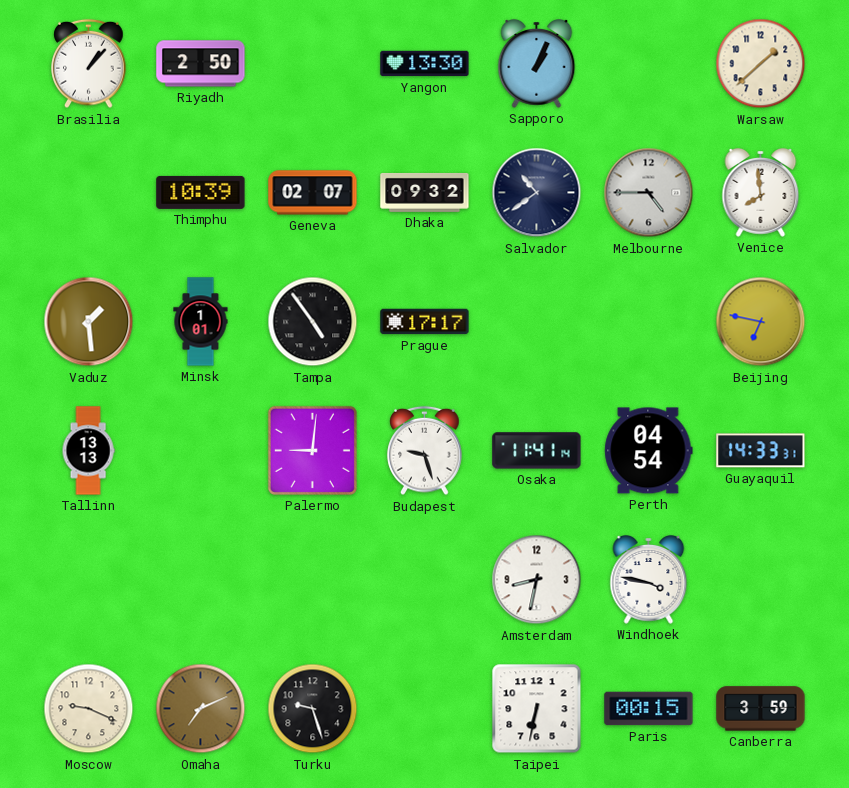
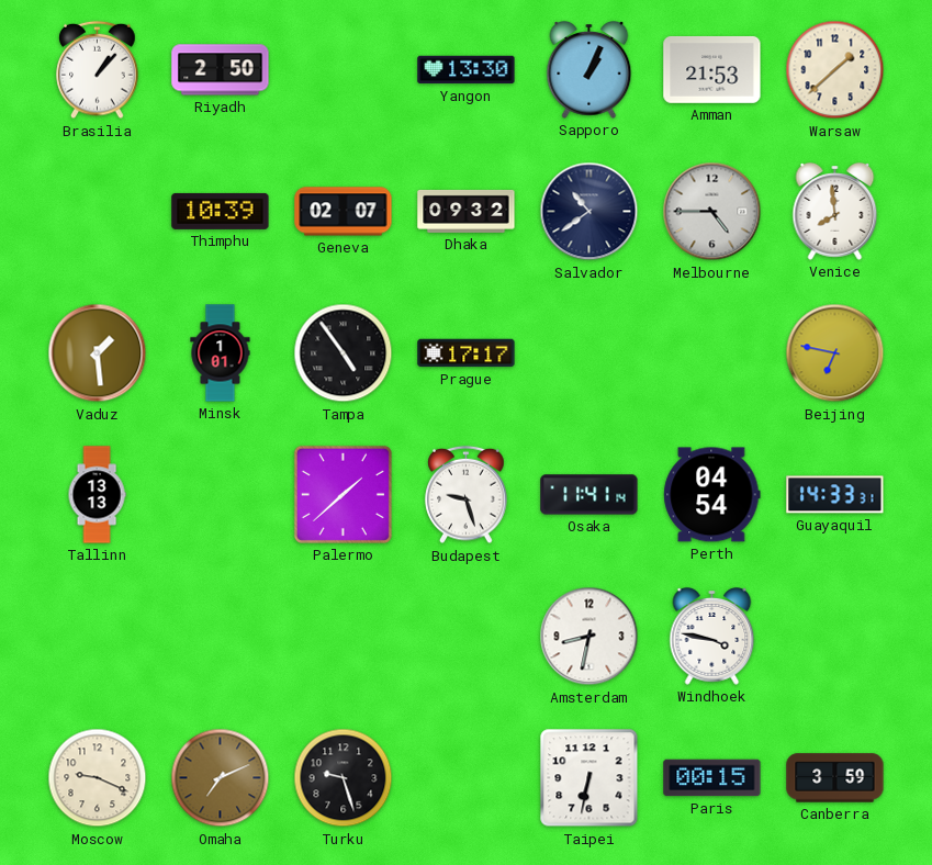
Amman: none -> 21:53 (712, 70)
Palermo: 9:01 -> 1:38 (343, 494)
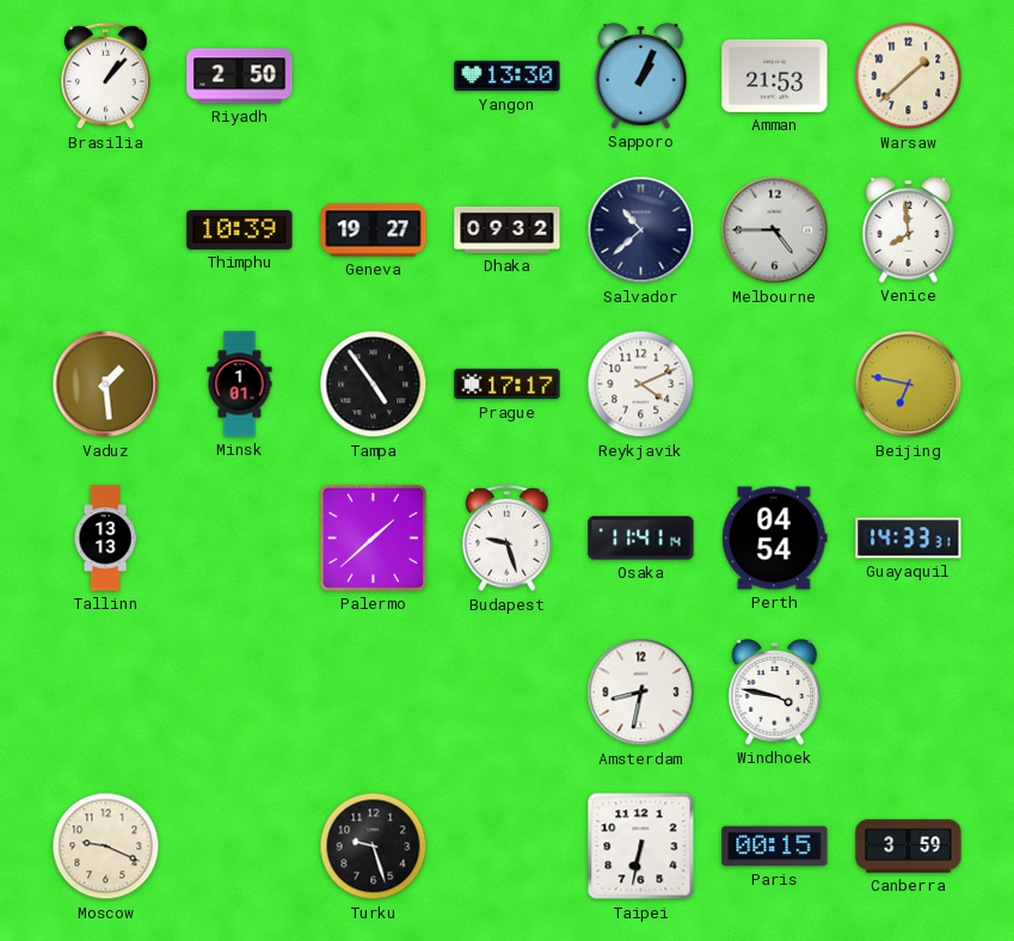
Geneva: 02:07 -> 19:27 (374, 230)
Salvador: 10:39 -> 10:38 (641, 230)
Reykjavik: none -> 4:11 (641, 385)
Omaha: 7:11 -> none (221, 778)
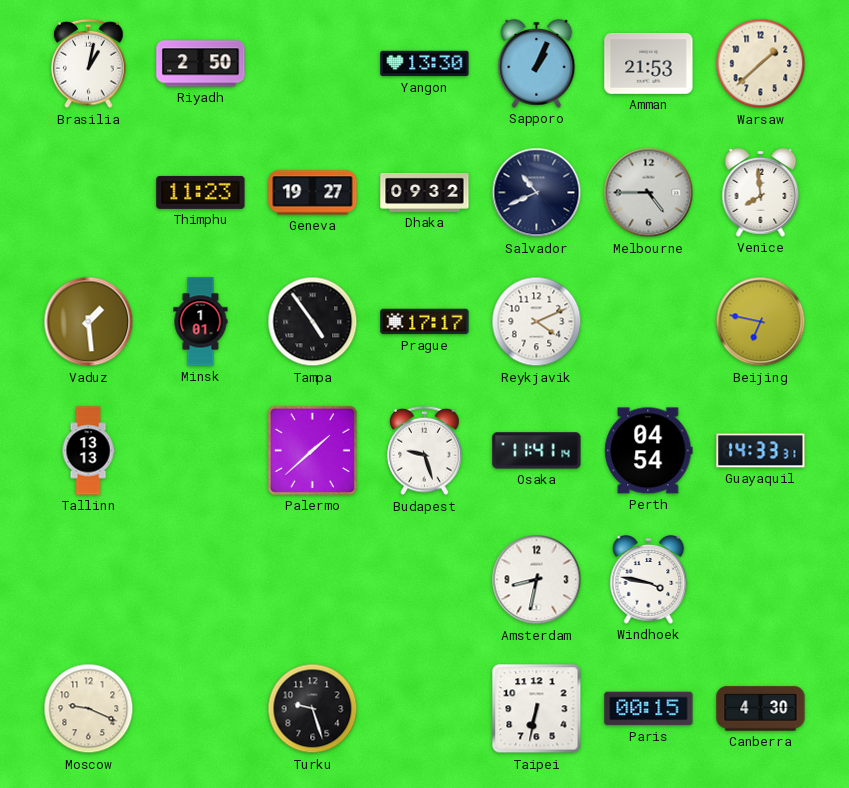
Brasilia: 1:07 -> 1:02 (89, 64)
Thimphu: 10:39 -> 11:23 (201, 192)
Salvador: 10:38 -> 10:41 (537, 193)
Canberra: 3:59 -> 4:30 (761, 709)
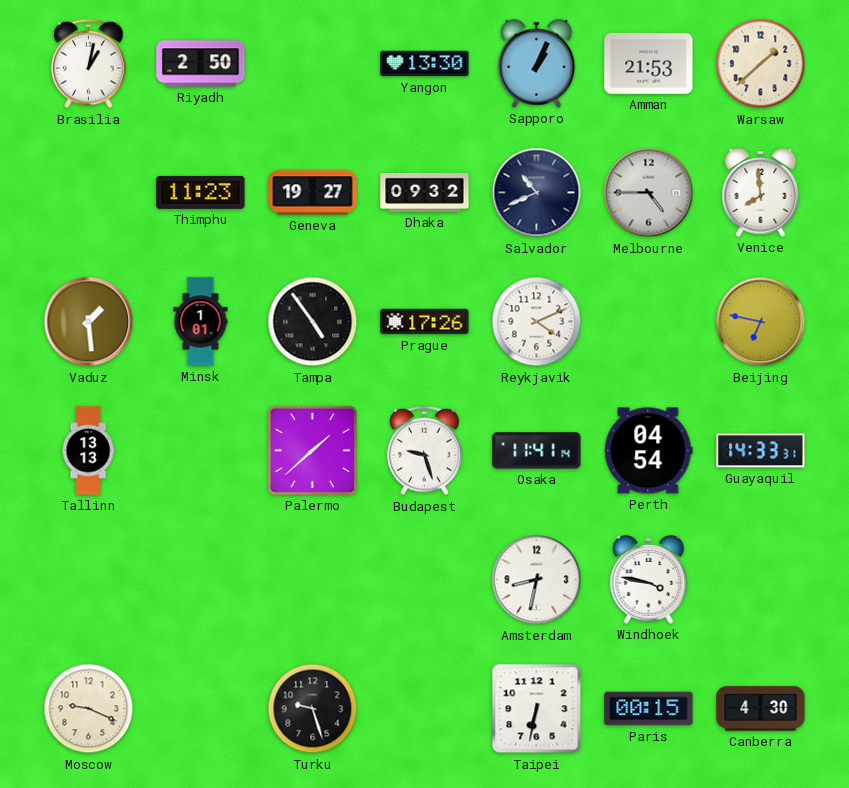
Prague: 17:17 -> 17:26 (425, 322)
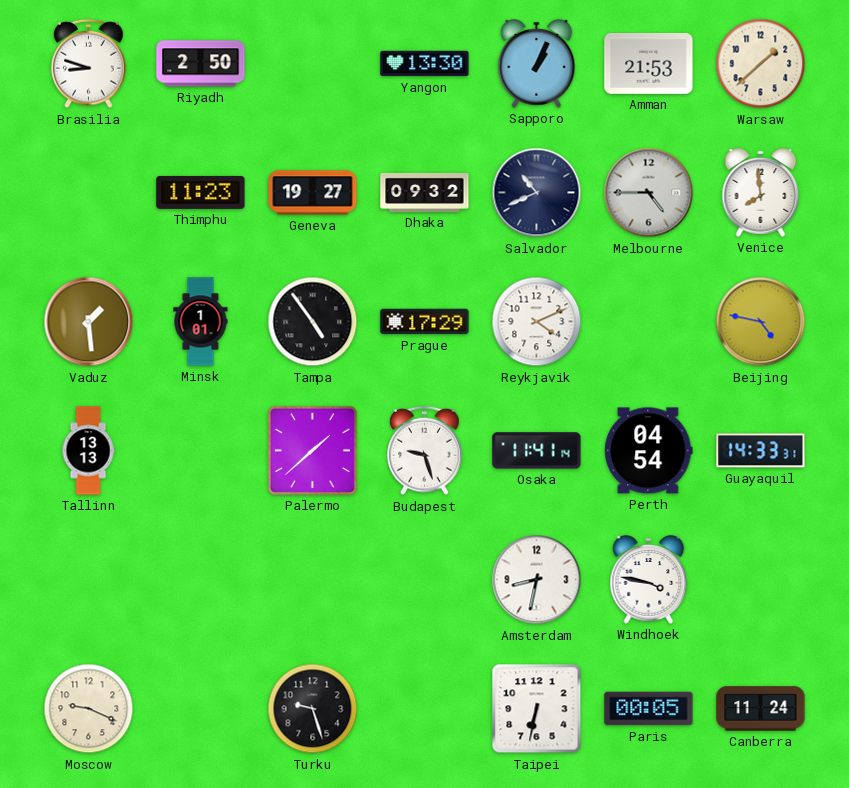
Brasilia: 1:02 -> 8:48 (89, 64)
Prague: 17:26 -> 17:29 (425, 322)
Beijing: 6:47 -> 4:47 (761, 322)
Paris: 00:15 -> 00:05 (649, 709)
Canberra: 4:30 -> 11:24 (761, 709)
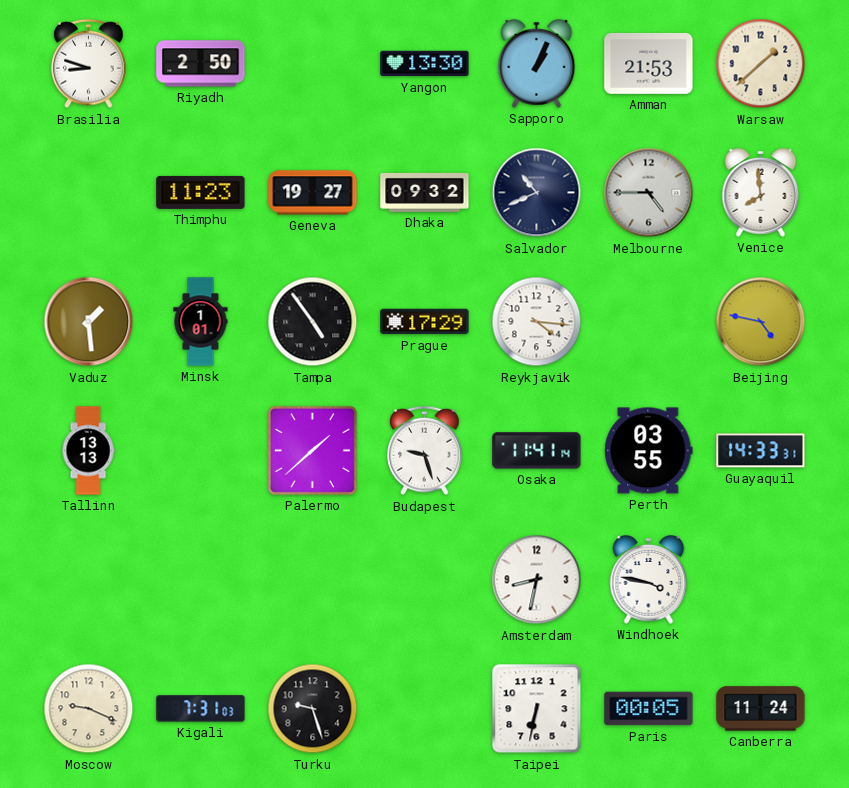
Reykjavik: 4:11 -> 4:16 (537, 322)
Perth: 04:54 -> 03:55 (649, 451)
Kigali: none -> 7:31 (201, 709)
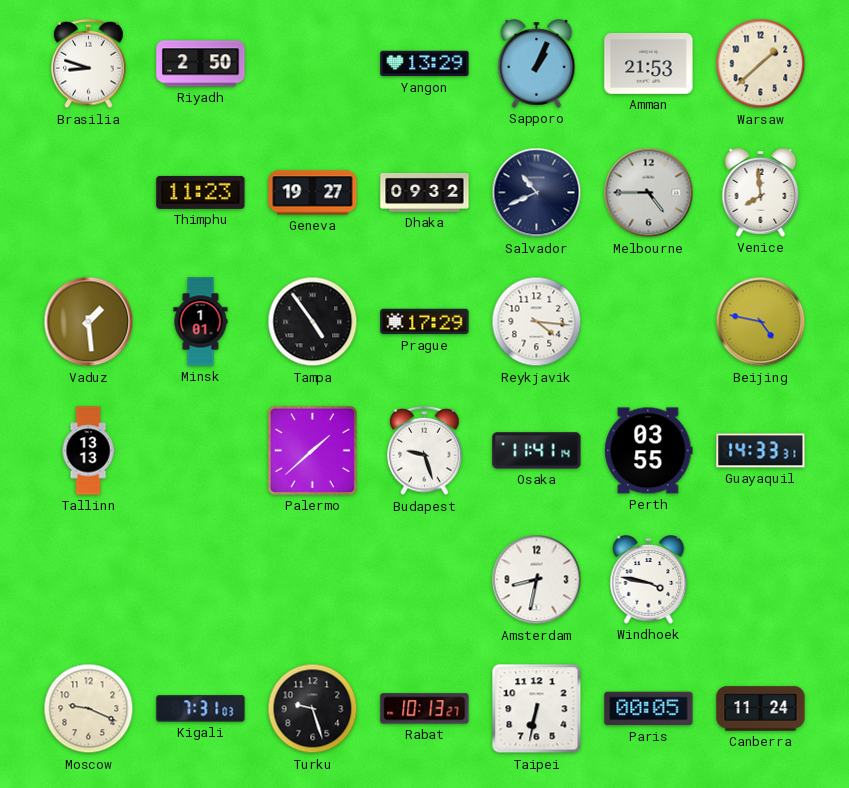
Yangon: 13:30 -> 13:29 (425, 64)
Rabat: none -> 10:13 (425, 709)
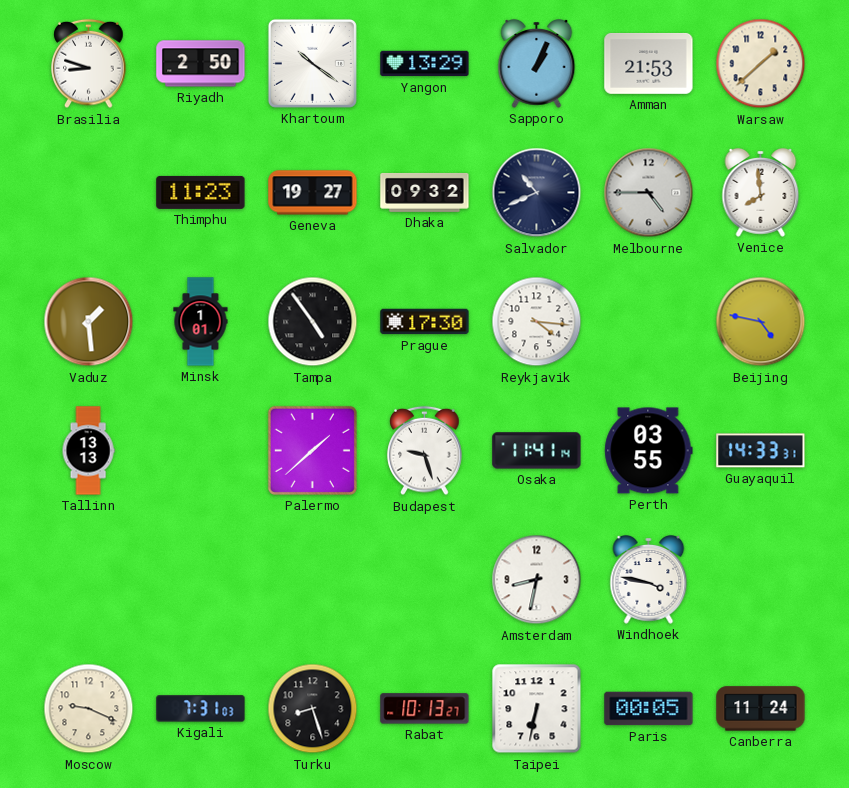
Khartoum: none -> 10:21 (312, 63)
Prague: 17:29 -> 17:30 (425, 322)
Turku: 9:27 -> 8:27 (313, 709)
